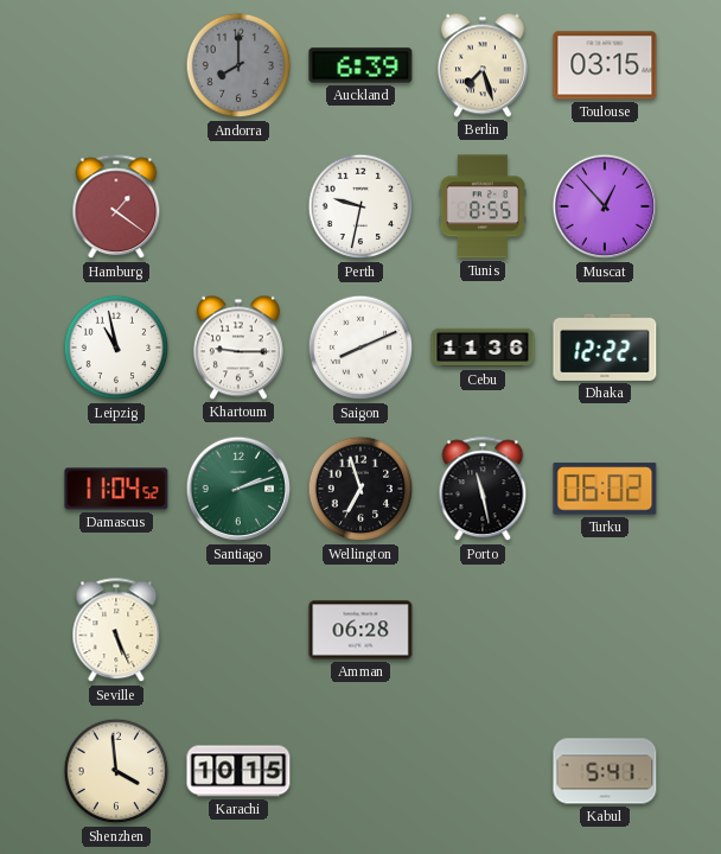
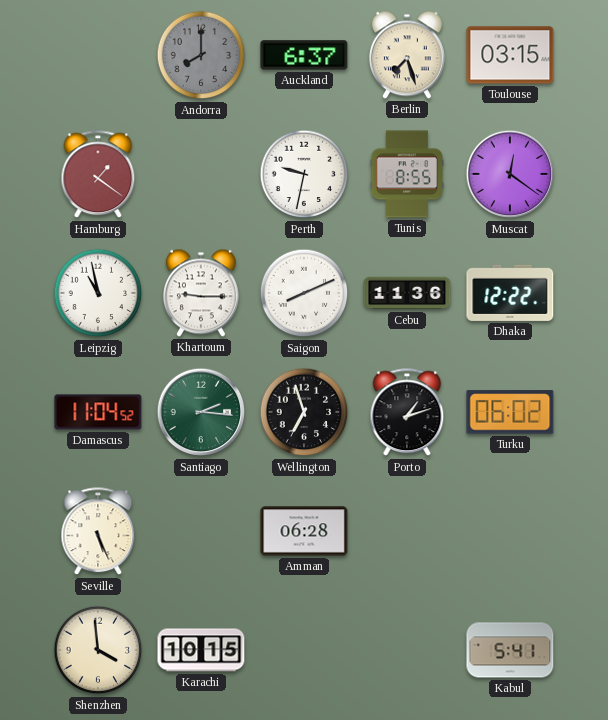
Auckland: 6:39 -> 6:37 (304, 55)
Muscat: 12:53 -> 12:21 (510, 174)
Santiago: 2:12 -> 2:16 (201, 412)
Porto: 11:28 -> 1:12 (407, 413)
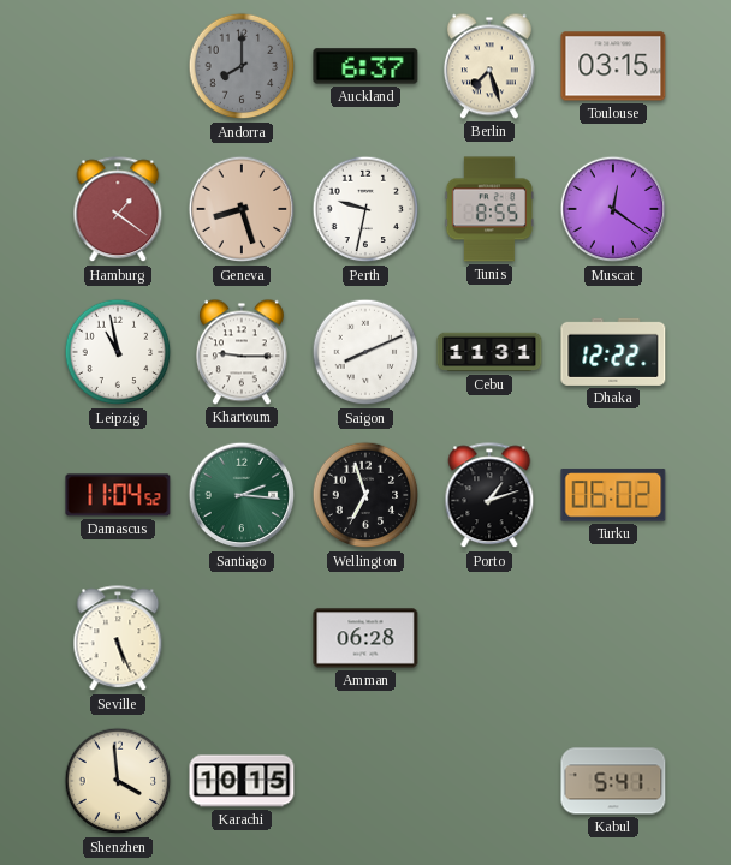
Geneva: none -> 8:27 (242, 209)
Cebu: 11:36 -> 11:31 (489, 352)
